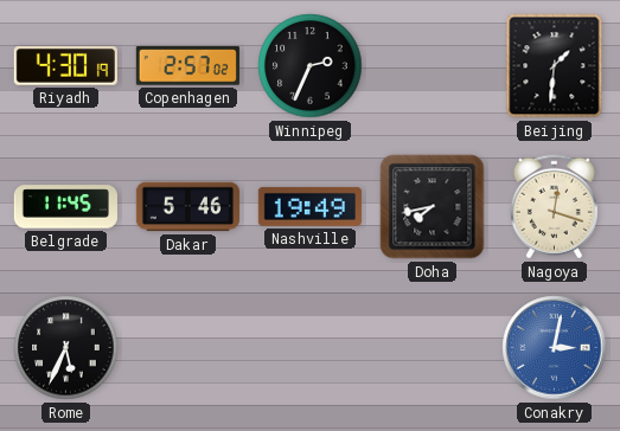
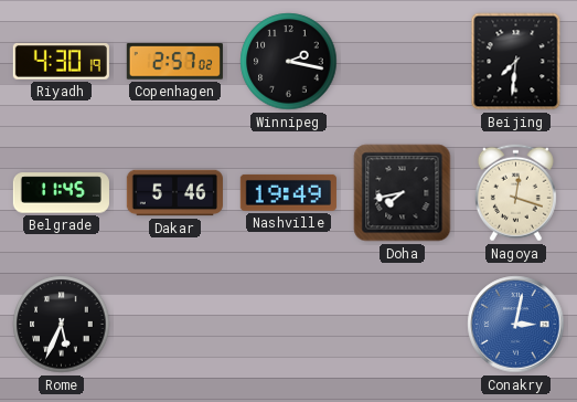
Winnipeg: 2:34 -> 2:17 (289, 62)
Beijing: 1:31 -> 7:31 (516, 62)
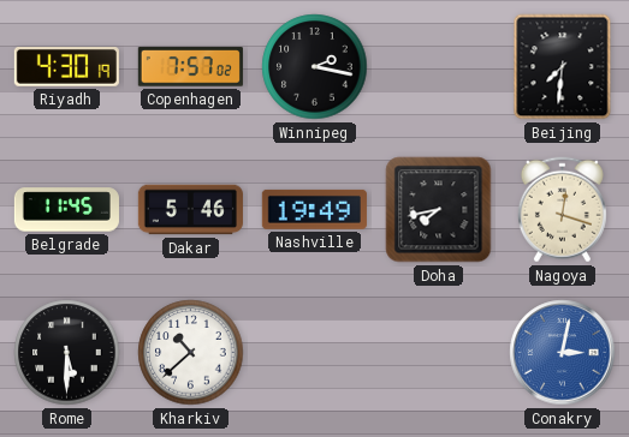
Copenhagen: 2:57 -> 7:57 (190, 67)
Rome: 5:34 -> 5:30 (67, 353)
Kharkiv: none -> 10:38 (191, 353)
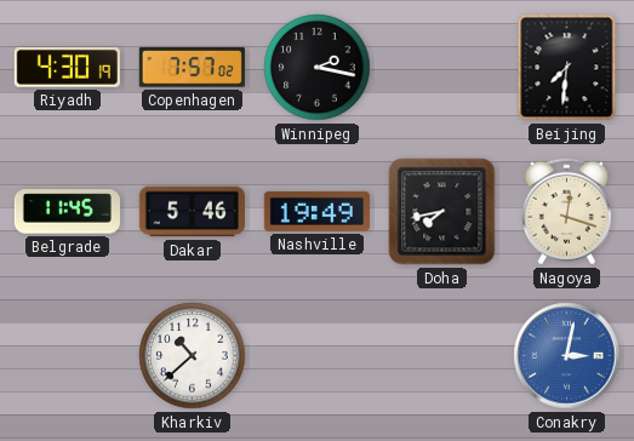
Rome: 5:30 -> none (67, 353)
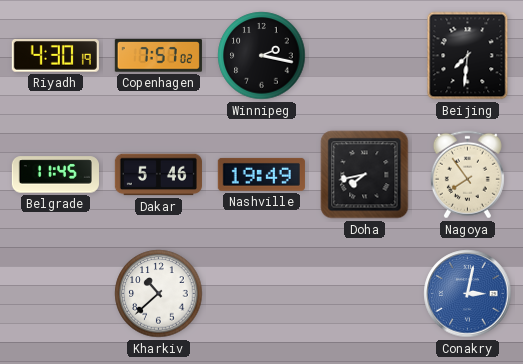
Nagoya: 12:18 -> 7:54 (467, 175)
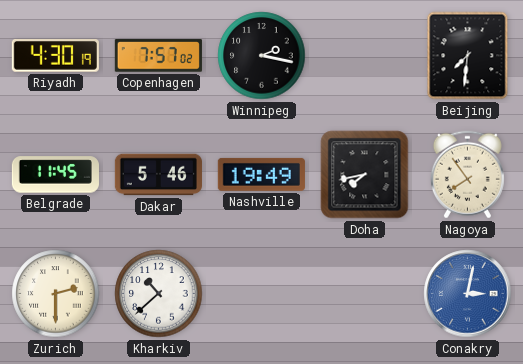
Zurich: none -> 2:30 (56, 294)
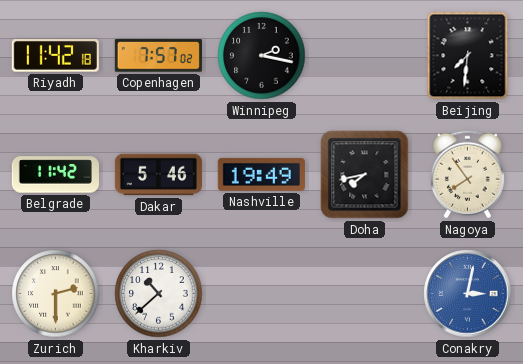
Riyadh: 4:30 -> 11:42 (55, 56)
Belgrade: 11:45 -> 11:42 (55, 175)
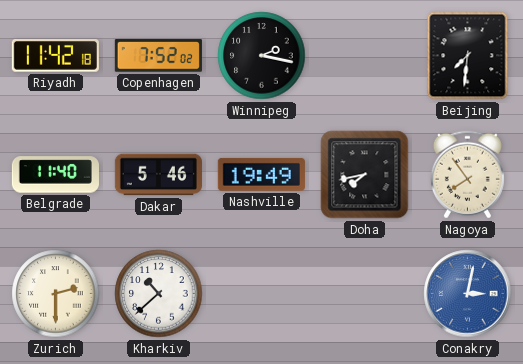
Copenhagen: 7:57 -> 7:52 (158, 56)
Belgrade: 11:42 -> 11:40 (55, 175)
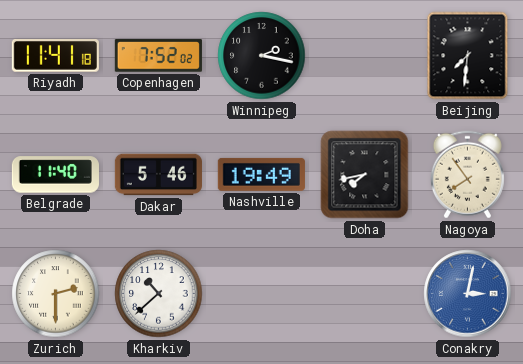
Riyadh: 11:42 -> 11:41 (55, 56)
